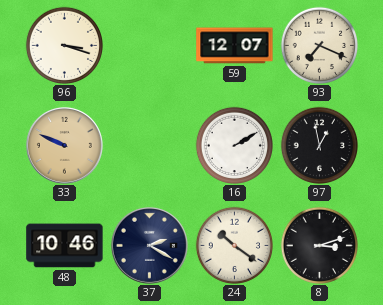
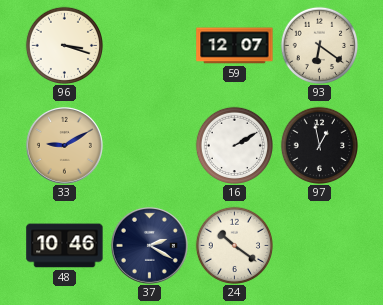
93: 7:19 -> 6:21 (319, 45)
33: 9:49 -> 9:10 (64, 145)
8: 3:12 -> none (319, 245)
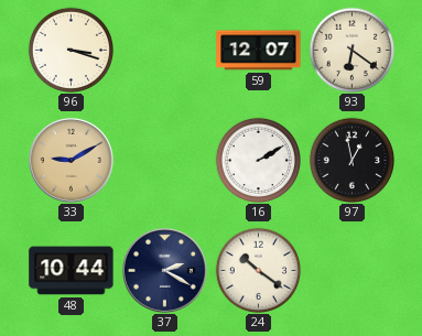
48: 10:46 -> 10:44 (72, 271)
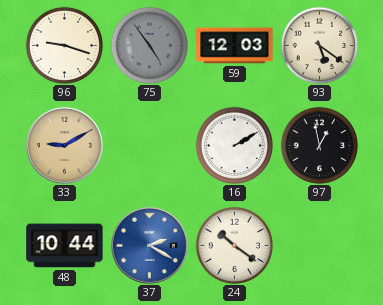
96: 3:18 -> 9:18 (64, 45)
75: none -> 4:54 (149, 45)
59: 12:07 -> 12:03 (235, 46)
93: 6:21 -> 5:21 (319, 45)
37 dial: navy -> blue (149, 245)
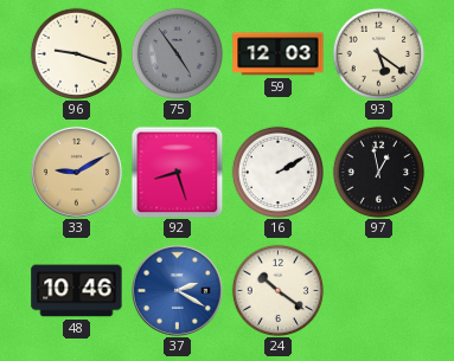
92: none -> 8:27 (177, 172)
48: 10:44 -> 10:46 (77, 291)
